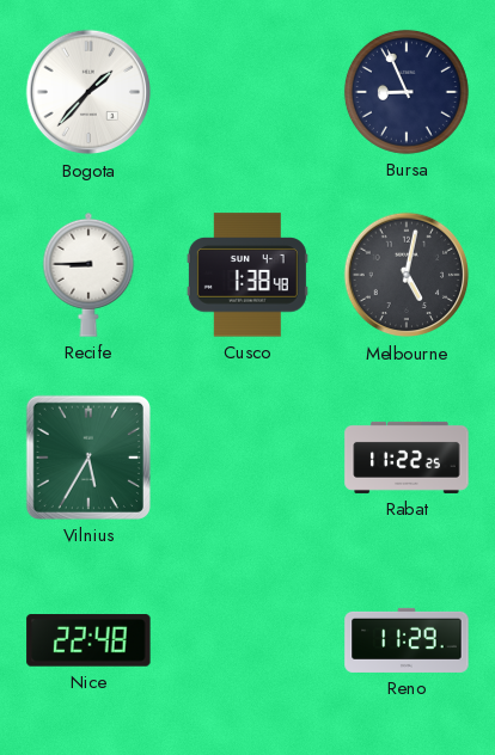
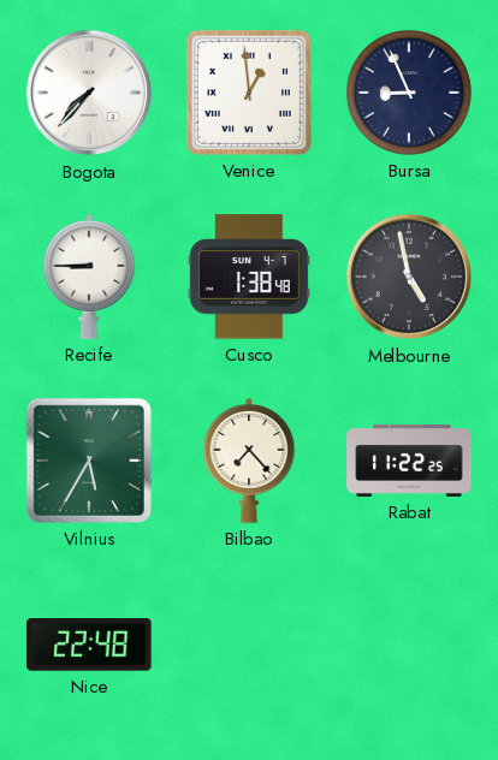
Bogota: 1:37 -> 7:37 (89, 93)
Venice: none -> 12:59 (249, 93)
Melbourne: 5:02 -> 4:58 (409, 277)
Bilbao: none -> 7:23 (249, 461)
Reno: 11:29 -> none (407, 640)
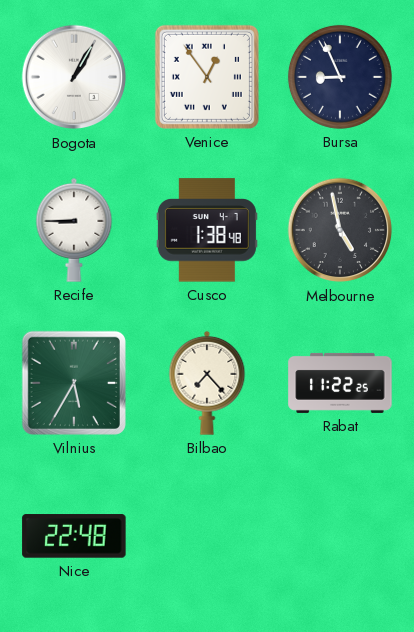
Bogota: 7:37 -> 1:05 (74, 77)
Venice: 12:59 -> 12:54 (207, 77)
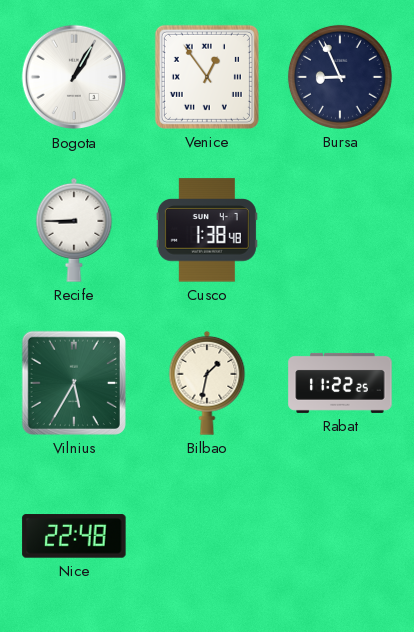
Melbourne: 4:58 -> none (340, 230)
Bilbao: 7:23 -> 1:32 (207, 383)
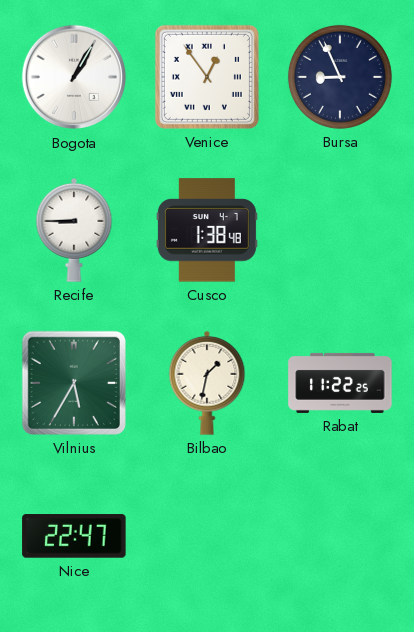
Nice: 22:48 -> 22:47 (74, 536)
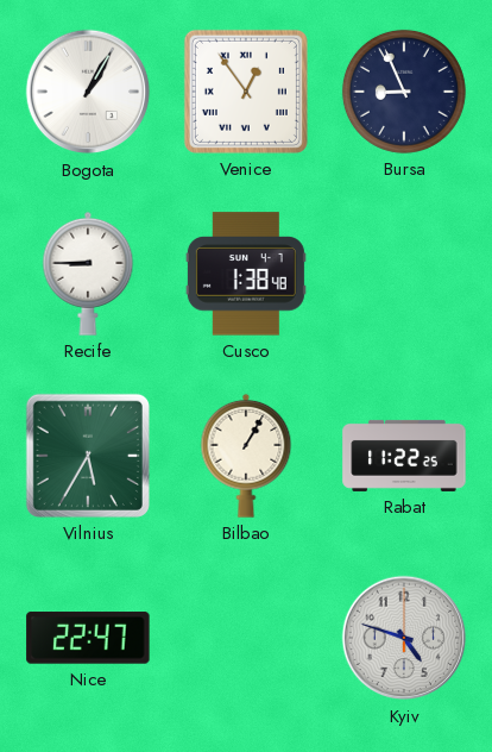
Bilbao: 1:32 -> 1:05 (246, 456)
Kyiv: none -> 4:48 (404, 638)
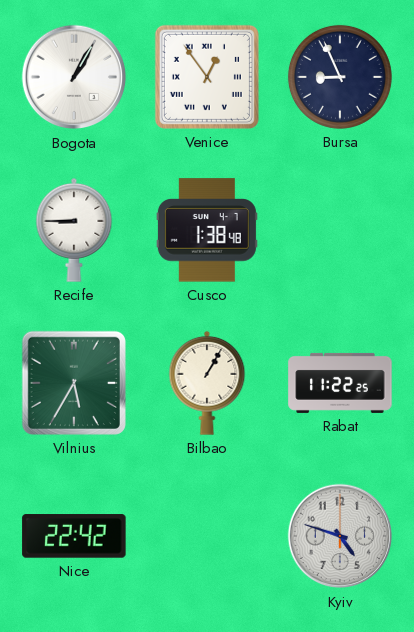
Nice: 22:47 -> 22:42 (74, 536)
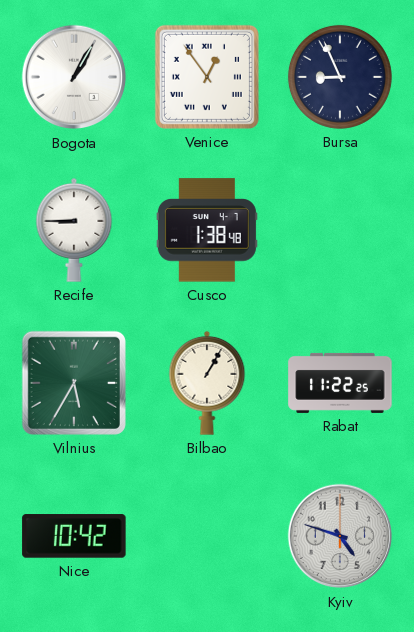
Nice: 22:42 -> 10:42 (74, 536)
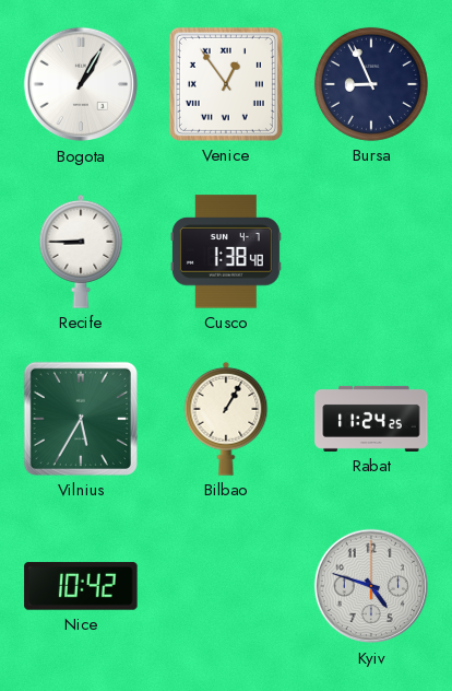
Rabat: 11:22 -> 11:24 (371, 419)
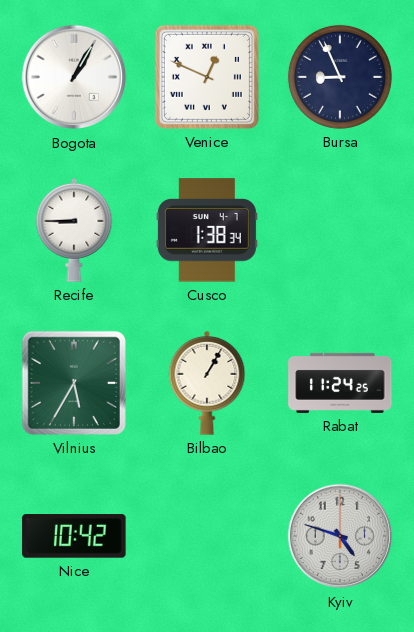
Venice: 12:54 -> 12:49 (207, 77)
Cusco: 1:38:48 -> 1:38:34 (207, 230)
